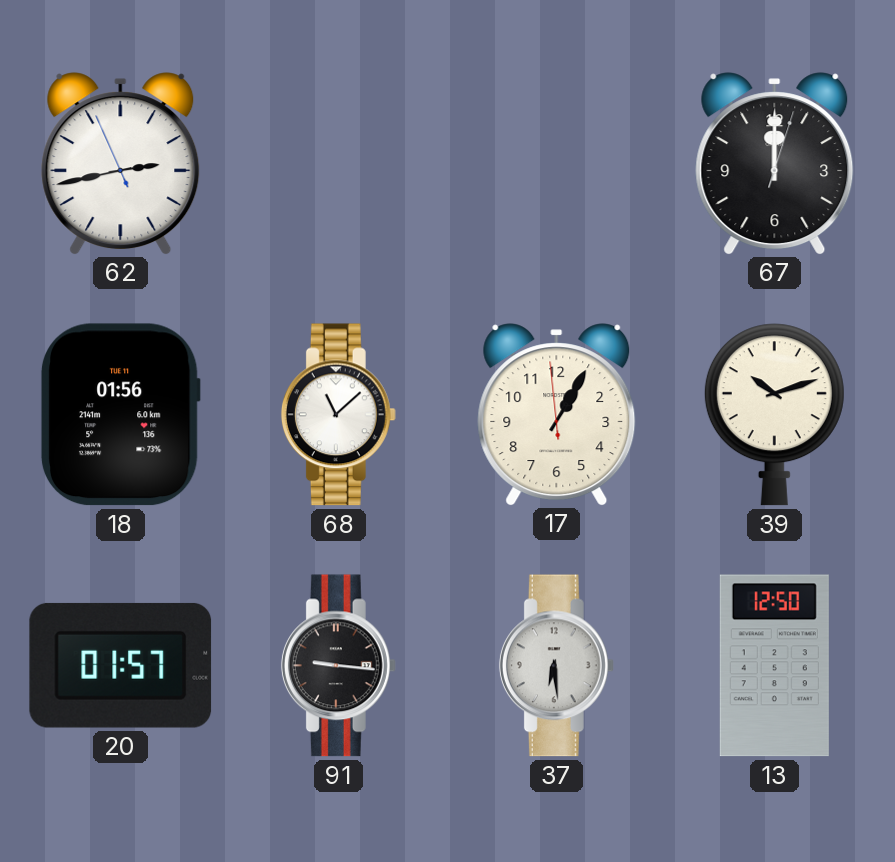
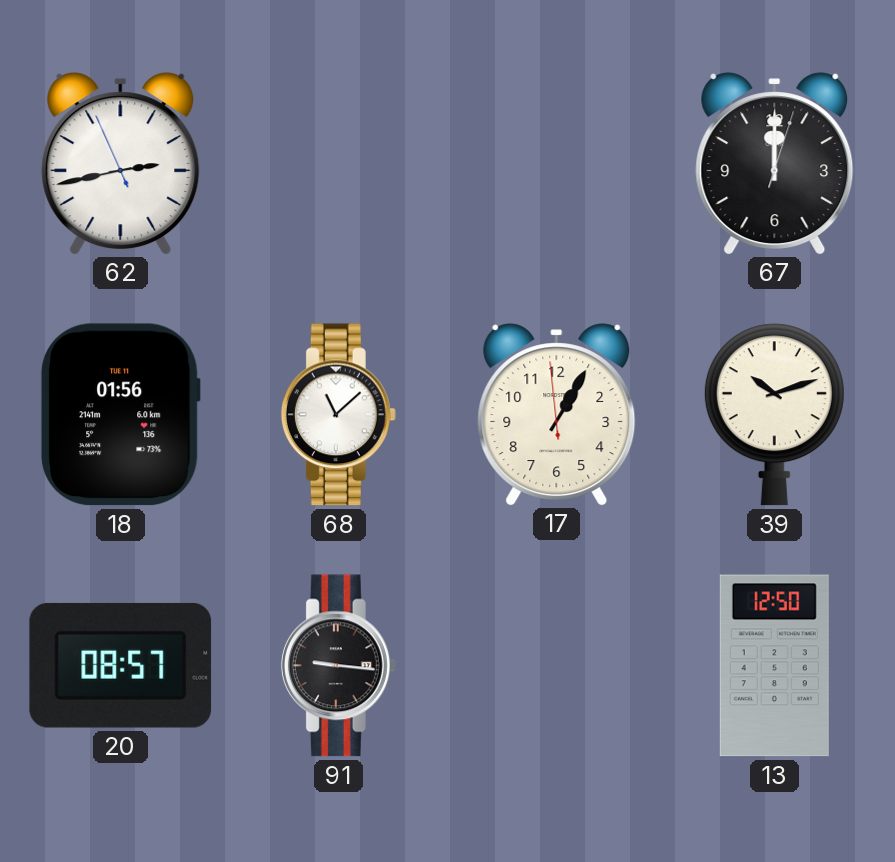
20: 01:57 -> 08:57 (121, 665)
37: 6:29 -> none (556, 666)
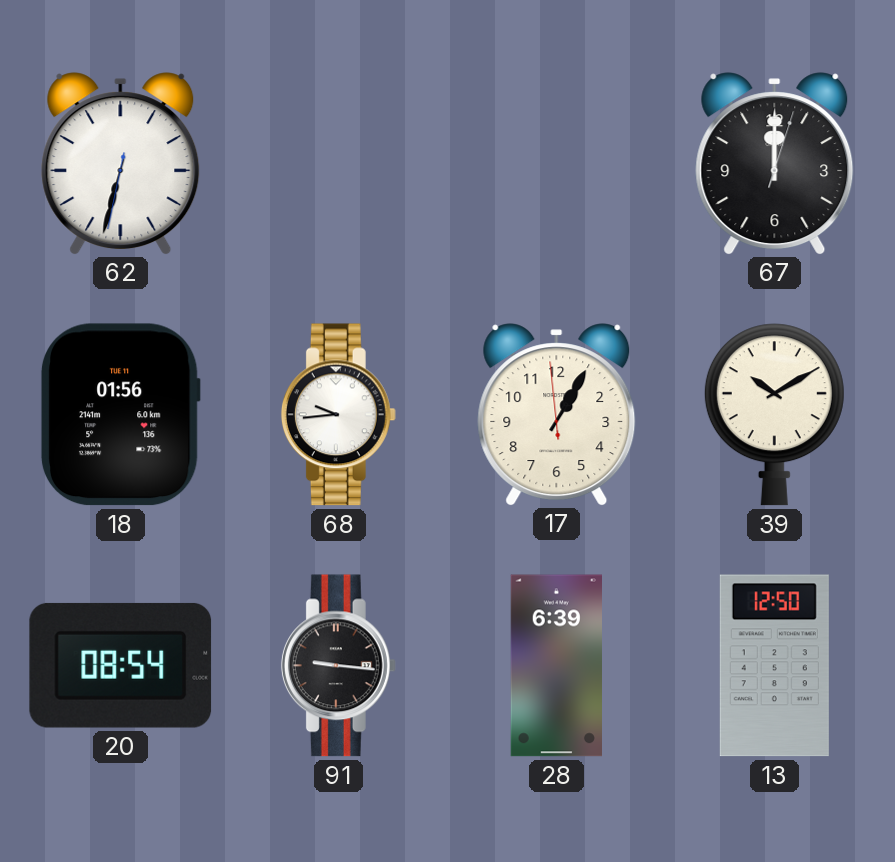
62: 2:42 -> 6:32 (121, 163)
68: 11:08 -> 9:44 (338, 415)
39: 10:12 -> 10:10 (774, 415)
20: 08:57 -> 08:54 (121, 665)
28: none -> 6:39 (556, 666)
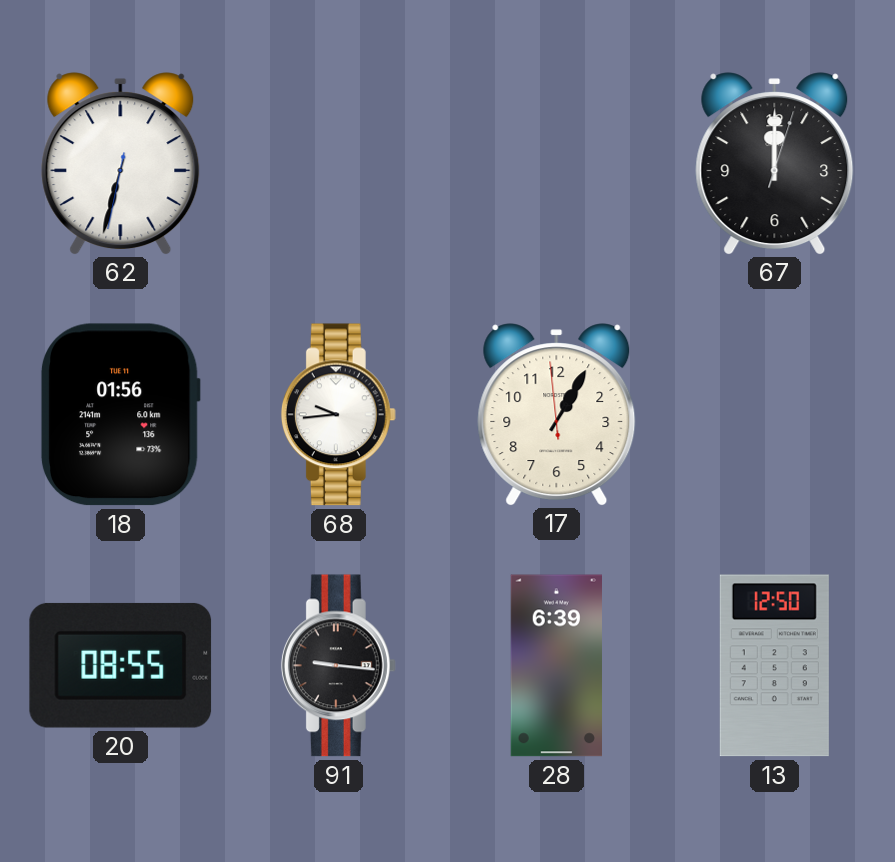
39: 10:10 -> none (774, 415)
20: 08:54 -> 08:55 (121, 665)
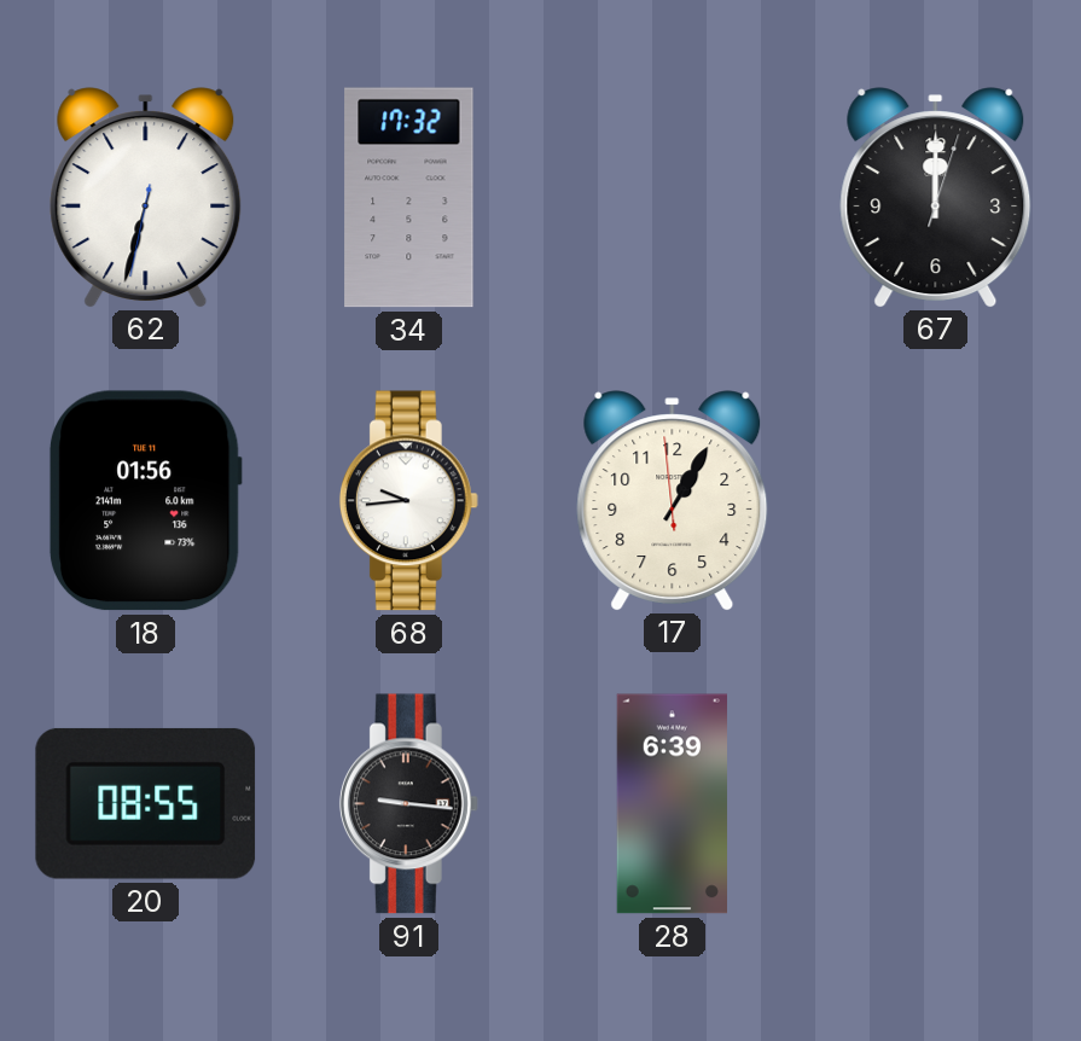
34: none -> 17:32 (409, 198)
13: 12:50 -> none (774, 666)
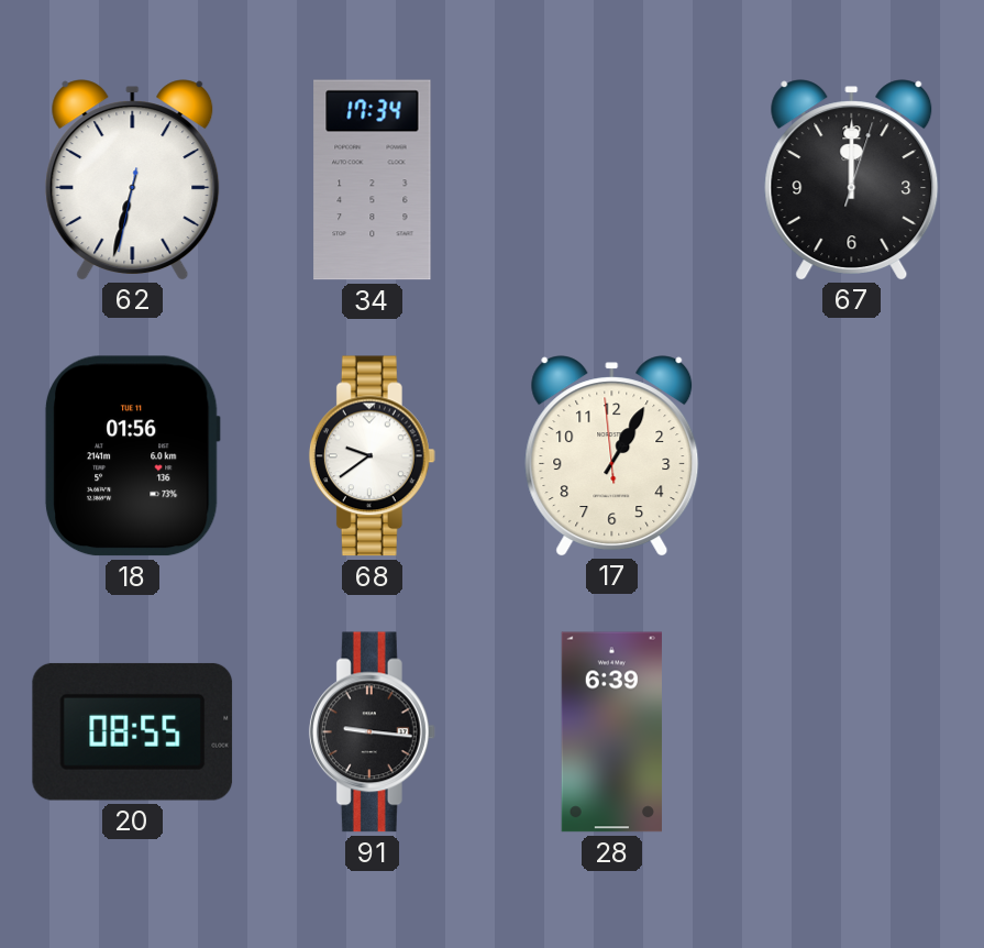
34: 17:32 -> 17:34 (373, 180)
68: 9:44 -> 9:39 (372, 456)
